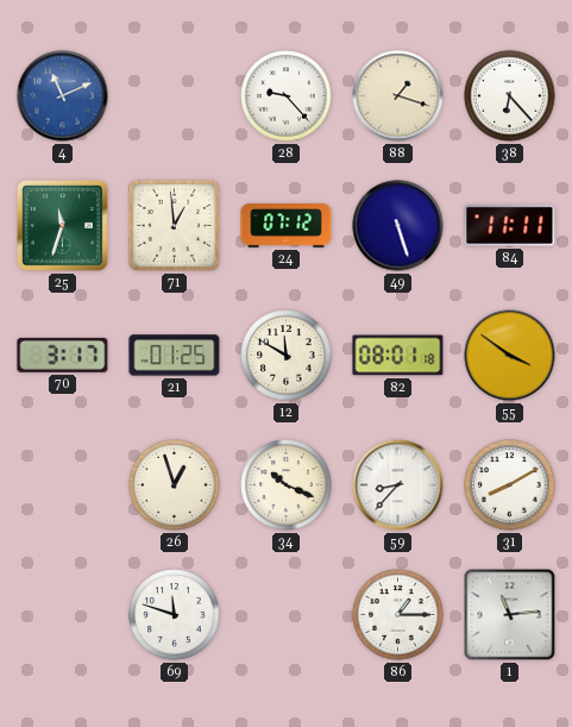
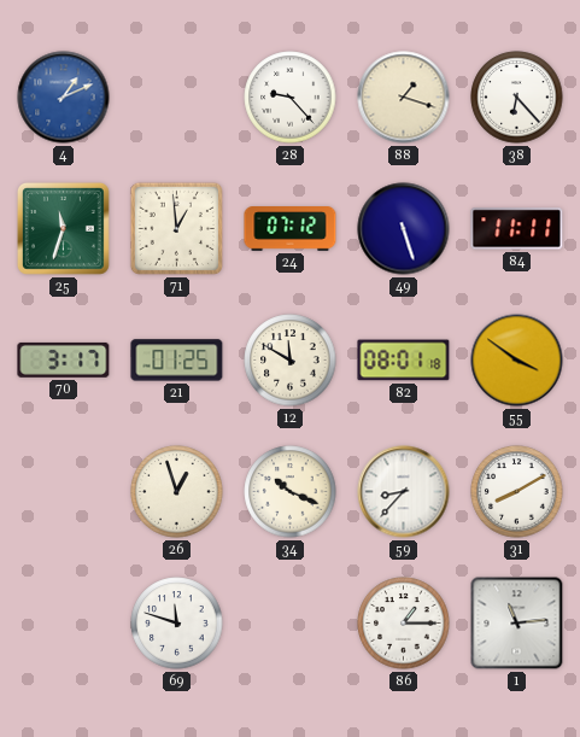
4: 11:11 -> 1:11 (64, 98)
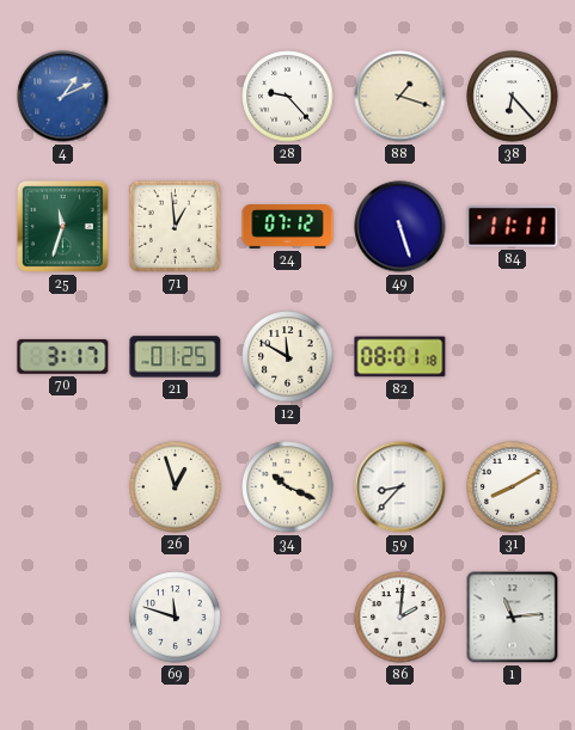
55: 3:51 -> none (517, 361)
86: 1:15 -> 2:01 (400, 618)
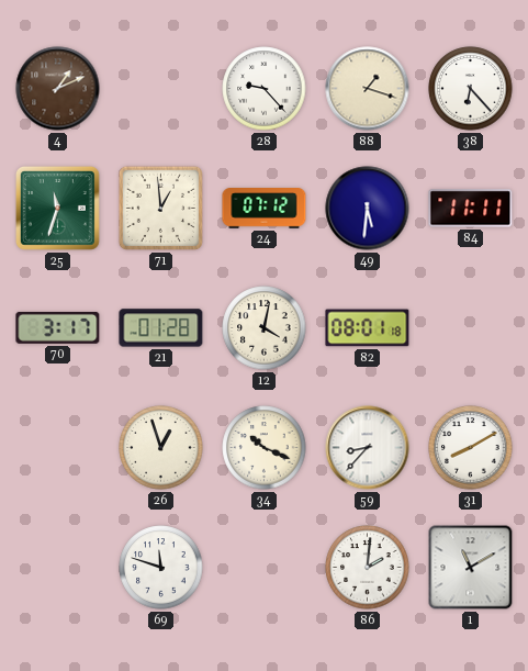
4 dial: blue -> brown (58, 89)
49: 5:27 -> 5:31 (368, 209)
21: 01:25 -> 01:28 (161, 328)
12: 11:50 -> 4:02 (265, 328)
1: 11:14 -> 11:10 (471, 568)
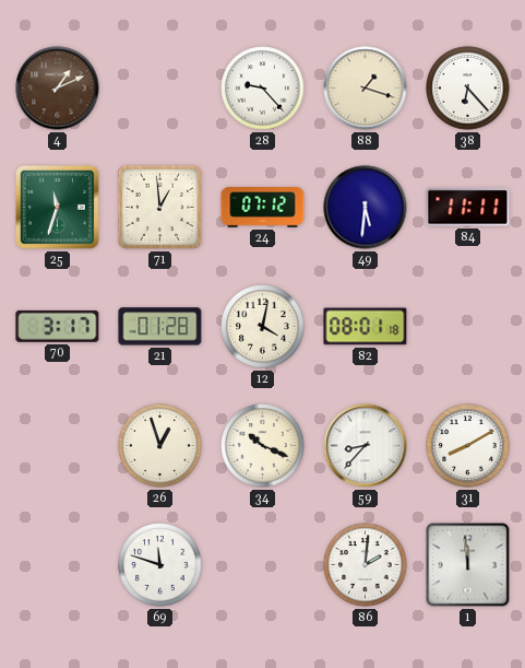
1: 11:10 -> 11:59 (468, 565)
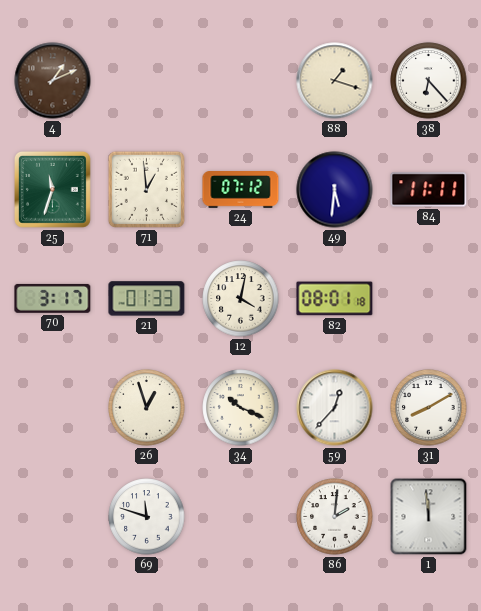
28: 9:23 -> none (263, 89)
21: 01:28 -> 01:33 (147, 299)
59: 8:37 -> 12:37 (335, 408)
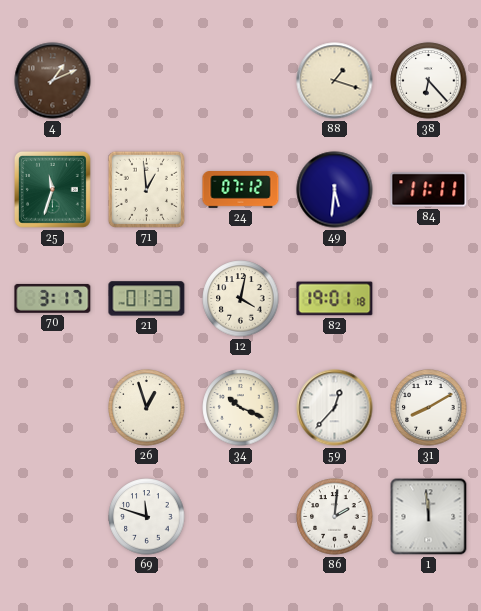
82: 08:01 -> 19:01 (335, 299)
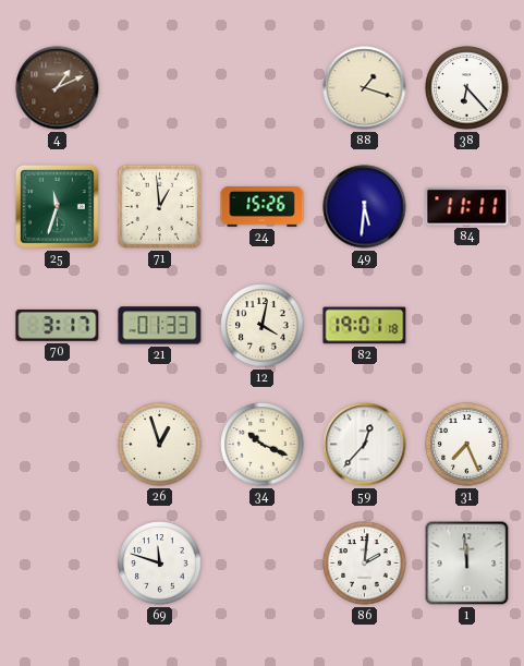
24: 07:12 -> 15:26 (263, 207)
31: 8:10 -> 7:26 (467, 445)
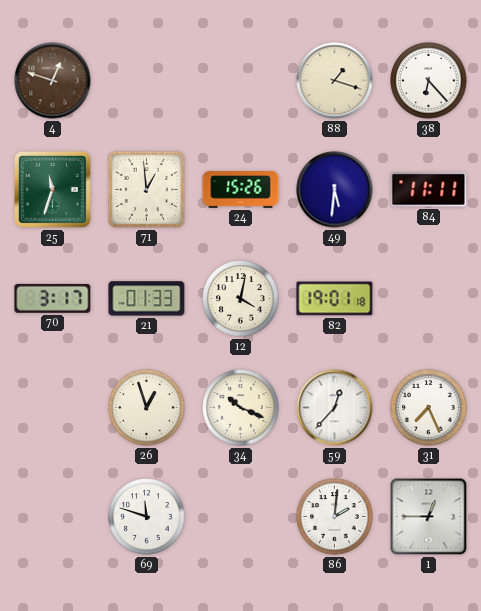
4: 1:11 -> 12:48 (53, 81)
1: 11:59 -> 12:45 (429, 517)
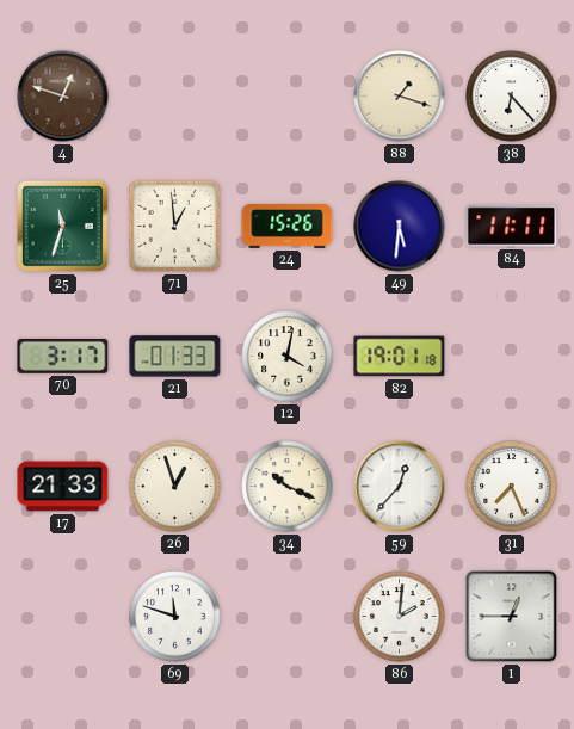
17: none -> 21:33 (63, 487)
